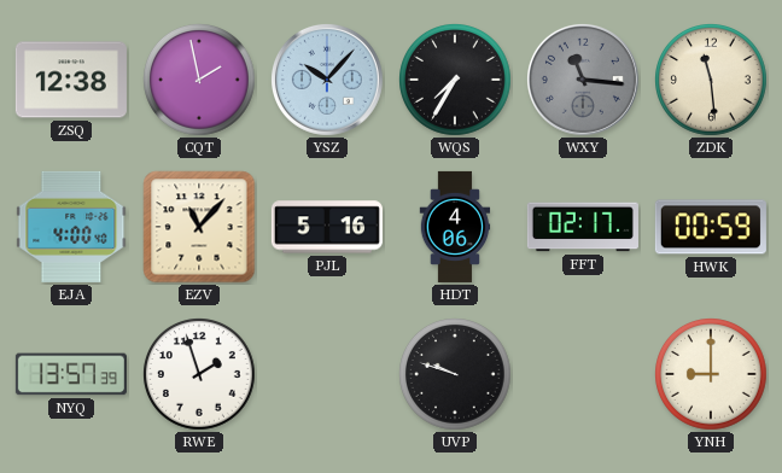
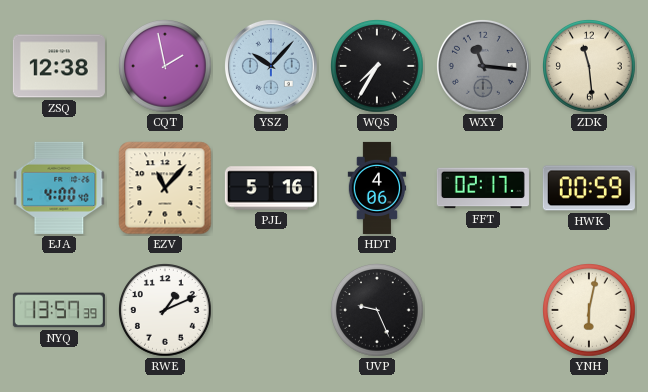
RWE: 1:57 -> 1:11 (166, 311)
UVP: 9:48 -> 9:26 (378, 311)
YNH: 9:00 -> 6:02 (590, 311)
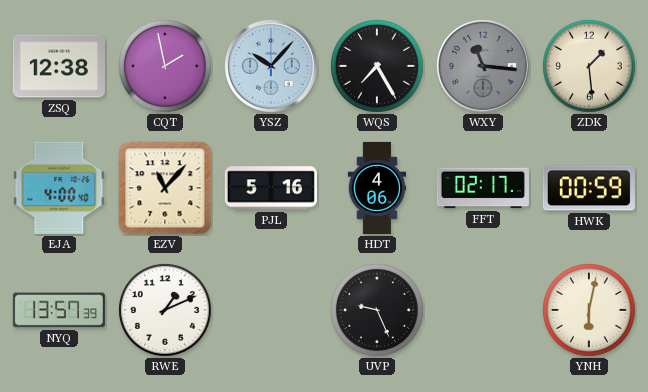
WQS: 7:35 -> 7:25 (378, 67)
ZDK: 11:29 -> 1:29 (590, 67)
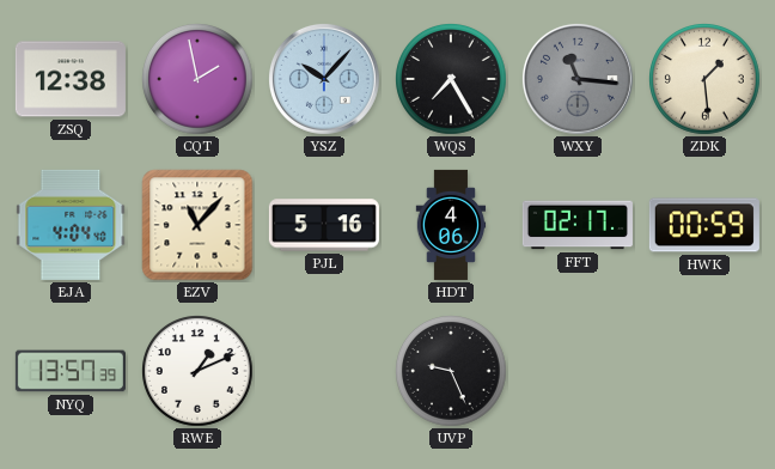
EJA: 4:00 -> 4:04 (71, 225)
YNH: 6:02 -> none (590, 311)
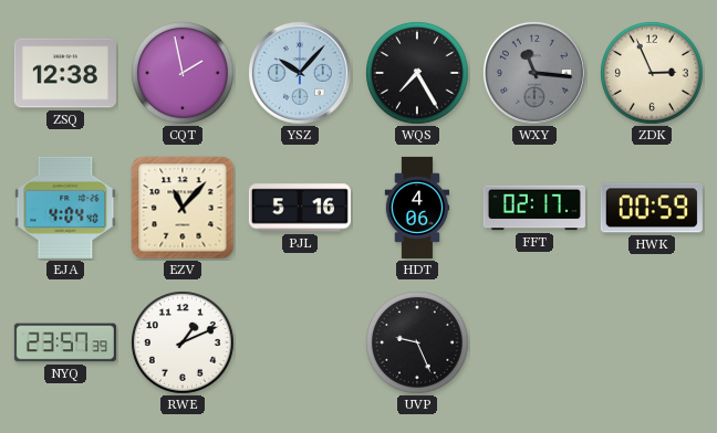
ZDK: 1:29 -> 2:56 (653, 74)
NYQ: 13:57 -> 23:57 (65, 342)
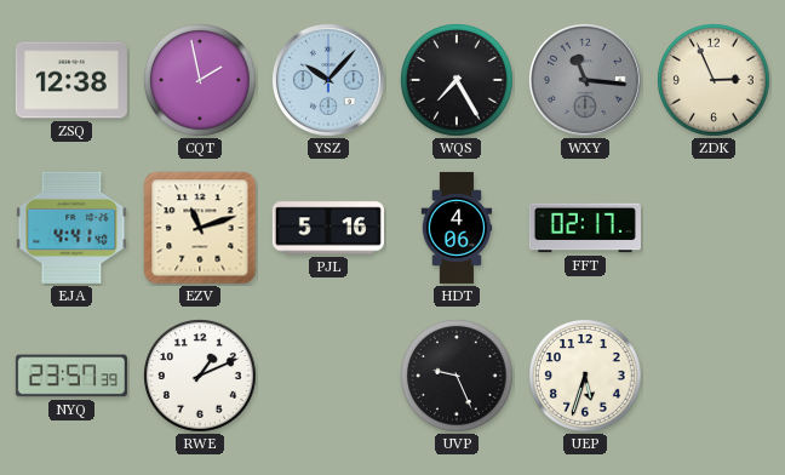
EJA: 4:04 -> 4:41 (71, 228)
EZV: 11:07 -> 11:12 (200, 228)
HWK: 00:59 -> none (652, 208)
UEP: none -> 5:33 (586, 377)
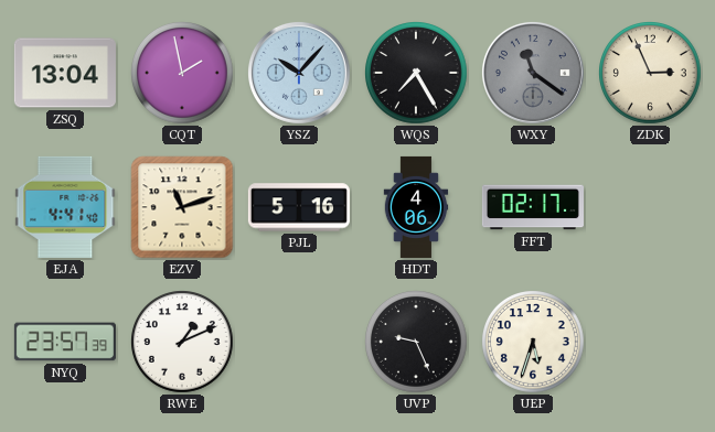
ZSQ: 12:38 -> 13:04 (65, 73)
WXY: 11:16 -> 11:21 (533, 73)
